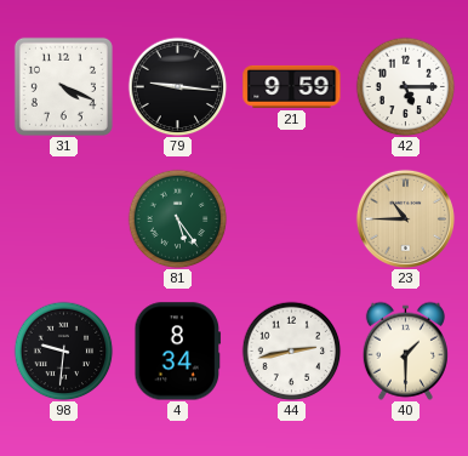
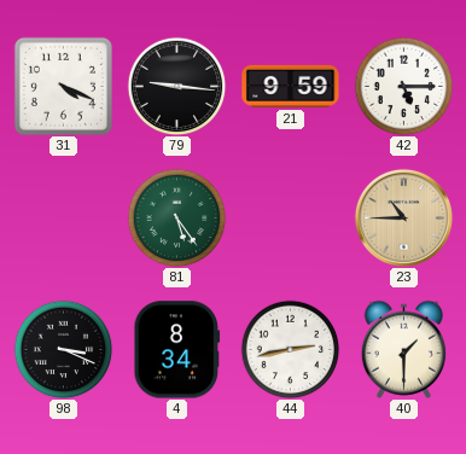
98: 9:31 -> 3:19 (63, 349)
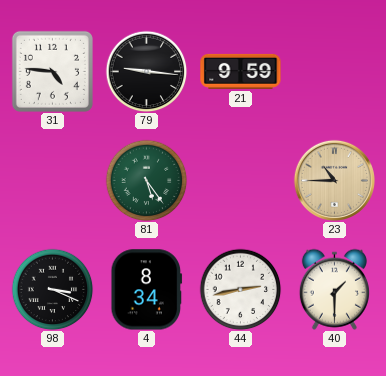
31: 4:19 -> 4:46 (52, 71)
42: 5:15 -> none (403, 86)
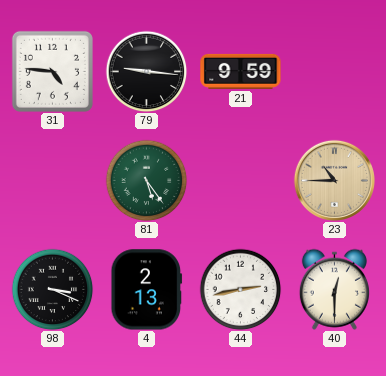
4: 8:34 -> 2:13 (147, 290)
40: 1:30 -> 12:30 (334, 289)
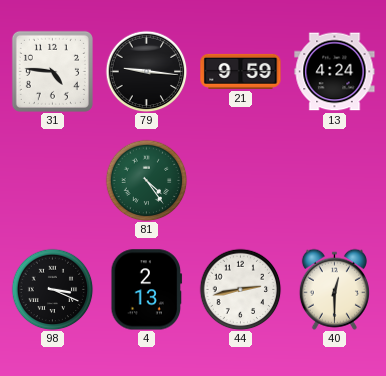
13: none -> 4:24 (335, 72)
81: 5:24 -> 4:24 (146, 180)
23: 10:45 -> none (334, 180)
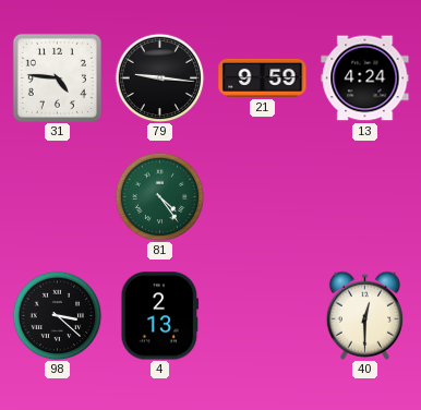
98: 3:19 -> 3:22 (57, 315)
44: 2:43 -> none (240, 289)
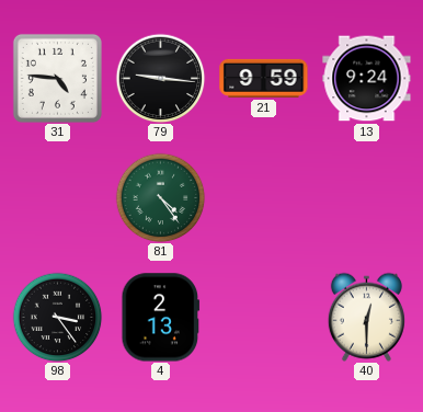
13: 4:24 -> 9:24 (367, 79)
98: 3:22 -> 3:24 (57, 317)
